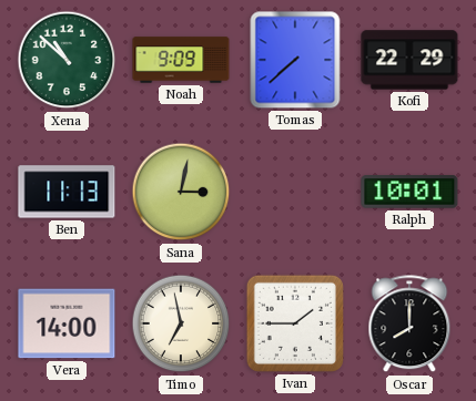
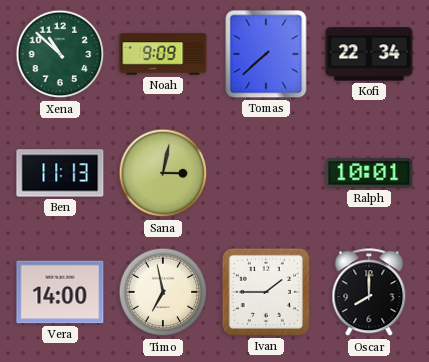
Kofi: 22:29 -> 22:34 (369, 54)
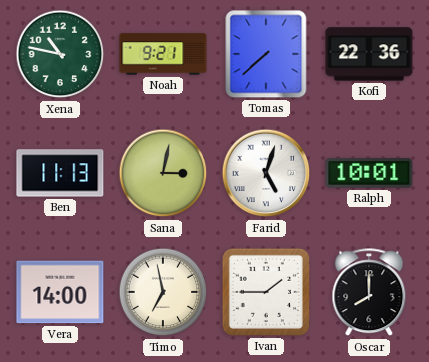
Xena: 10:52 -> 10:47 (60, 54)
Noah: 9:09 -> 9:21 (163, 54)
Kofi: 22:34 -> 22:36 (369, 54)
Farid: none -> 5:03 (266, 173)
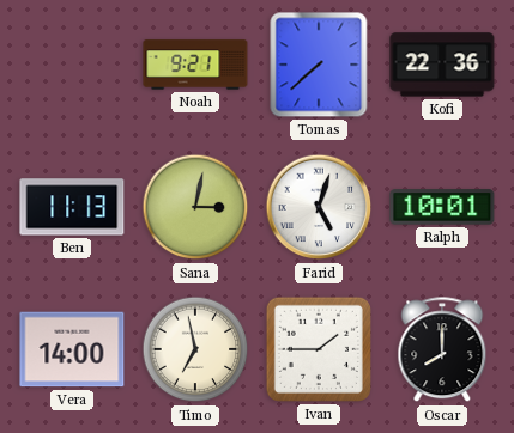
Xena: 10:47 -> none (60, 54)
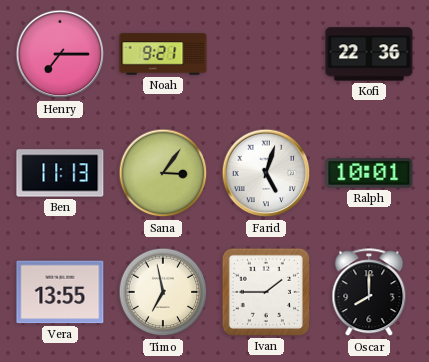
Henry: none -> 7:15 (60, 54)
Tomas: 7:38 -> none (319, 65)
Sana: 3:02 -> 3:06 (163, 173)
Vera: 14:00 -> 13:55 (60, 292)
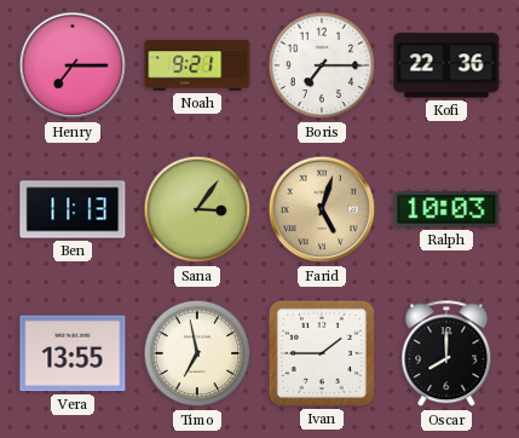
Boris: none -> 7:15 (322, 65)
Farid dial: white -> champagne (322, 209)
Ralph: 10:01 -> 10:03 (446, 209)
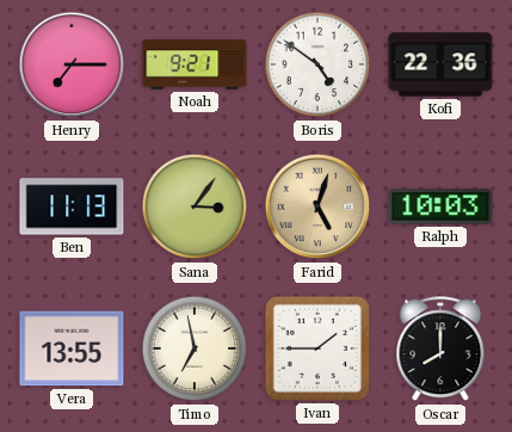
Boris: 7:15 -> 4:51 (317, 64)
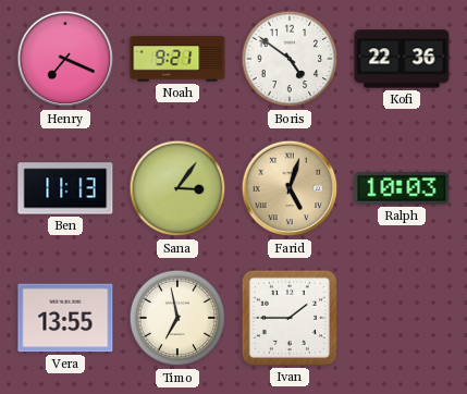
Henry: 7:15 -> 7:19 (65, 59)
Oscar: 8:00 -> none (440, 350)
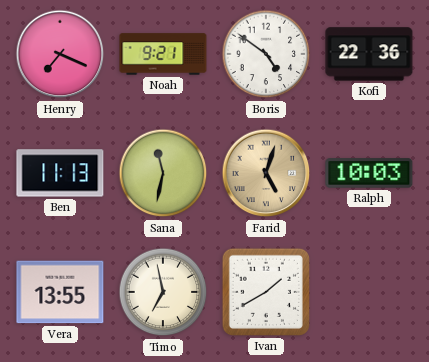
Sana: 3:06 -> 11:32 (163, 173)
Ivan: 1:45 -> 1:40 (266, 292)
